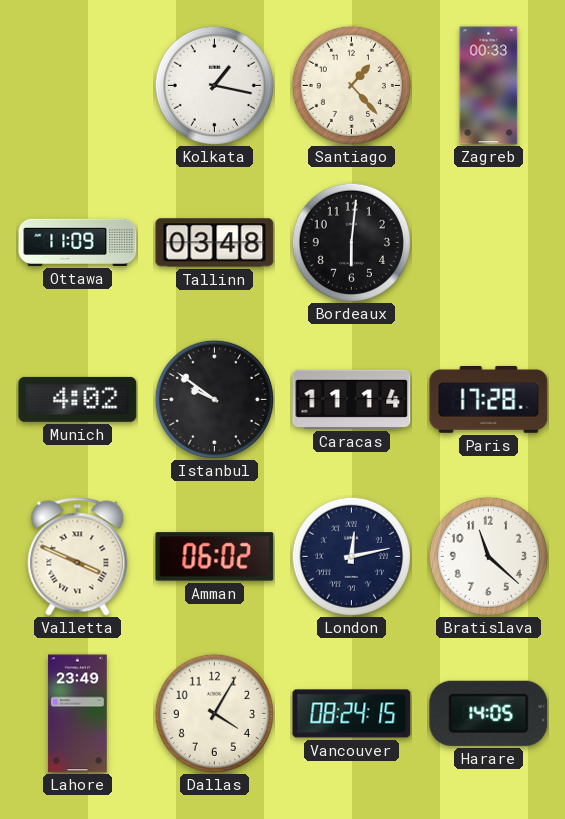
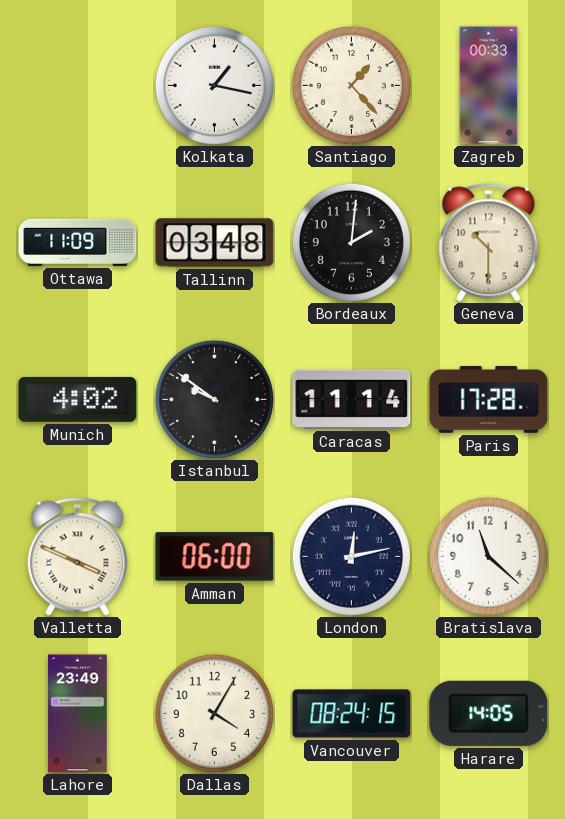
Bordeaux: 6:01 -> 2:01 (351, 242)
Geneva: none -> 10:30 (489, 243)
Amman: 06:02 -> 06:00 (215, 557)
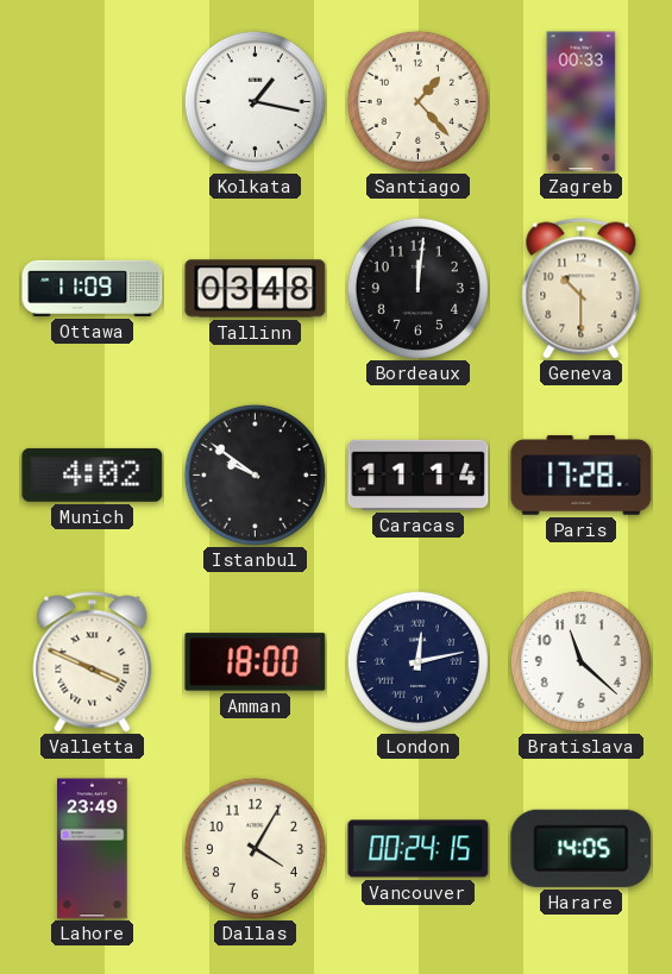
Bordeaux: 2:01 -> 12:01 (417, 288)
Amman: 06:00 -> 18:00 (256, 662)
Vancouver: 08:24 -> 00:24 (419, 849)
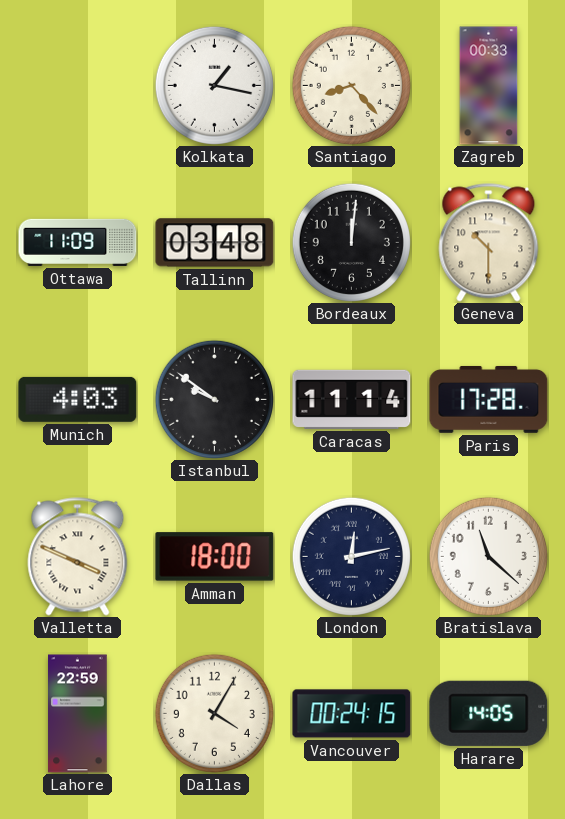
Santiago: 1:23 -> 8:23 (351, 85)
Munich: 4:02 -> 4:03 (78, 399)
Lahore: 23:49 -> 22:59 (78, 714)
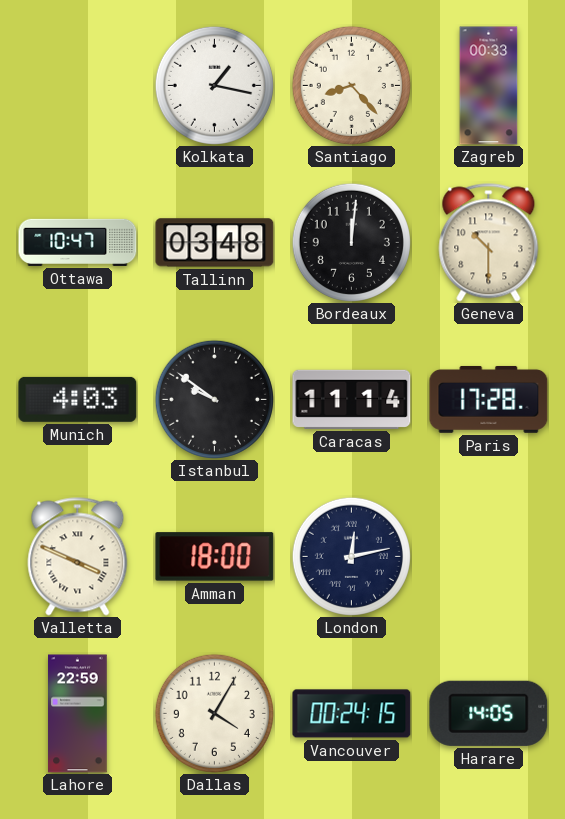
Ottawa: 11:09 -> 10:47 (78, 242)
Bratislava: 11:22 -> none (488, 556)
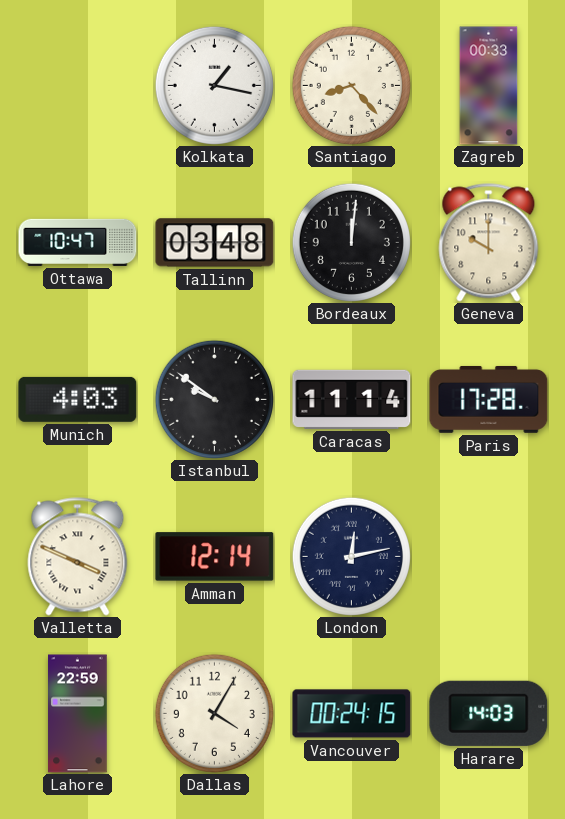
Geneva: 10:30 -> 10:00 (489, 243)
Amman: 18:00 -> 12:14 (215, 557)
Harare: 14:05 -> 14:03 (489, 713)
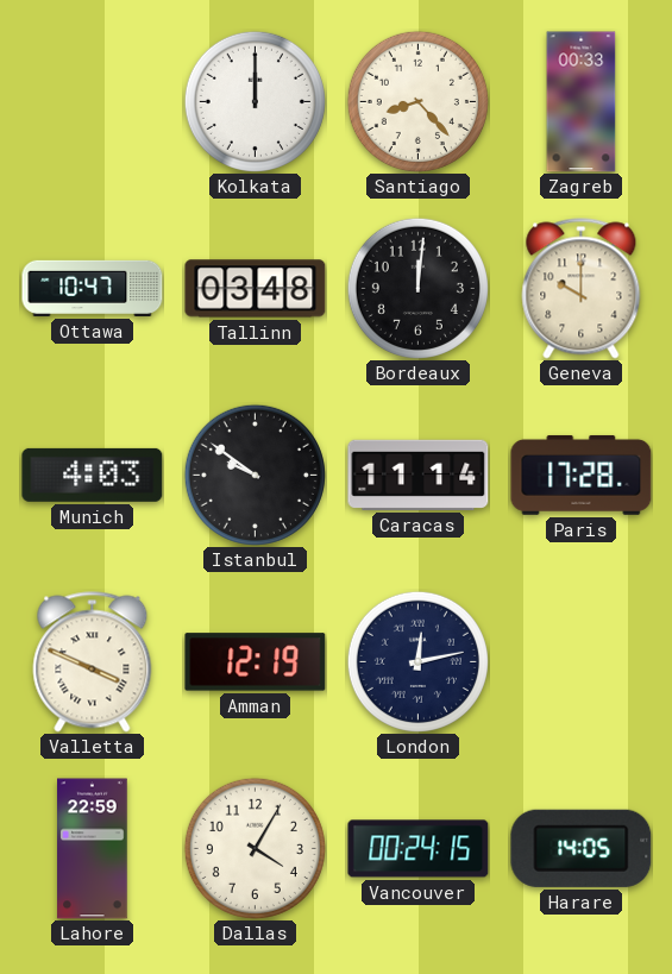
Kolkata: 1:17 -> 12:00 (255, 101)
Amman: 12:14 -> 12:19 (256, 662)
Harare: 14:03 -> 14:05 (582, 848)
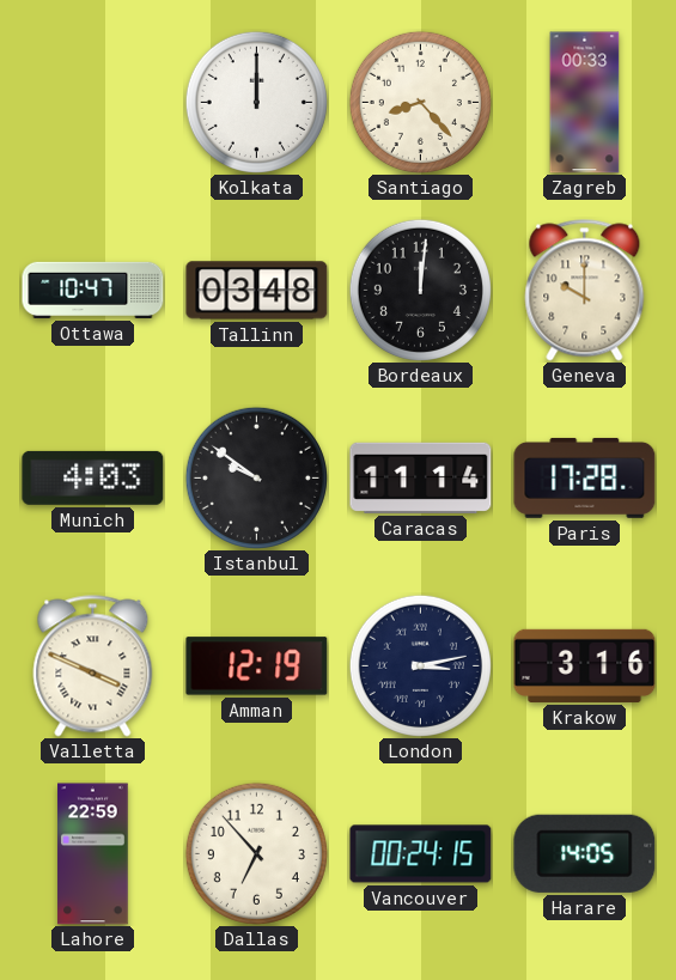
London: 12:13 -> 3:13 (420, 665)
Krakow: none -> 3:16 (585, 665)
Dallas: 4:05 -> 6:53 (256, 853)
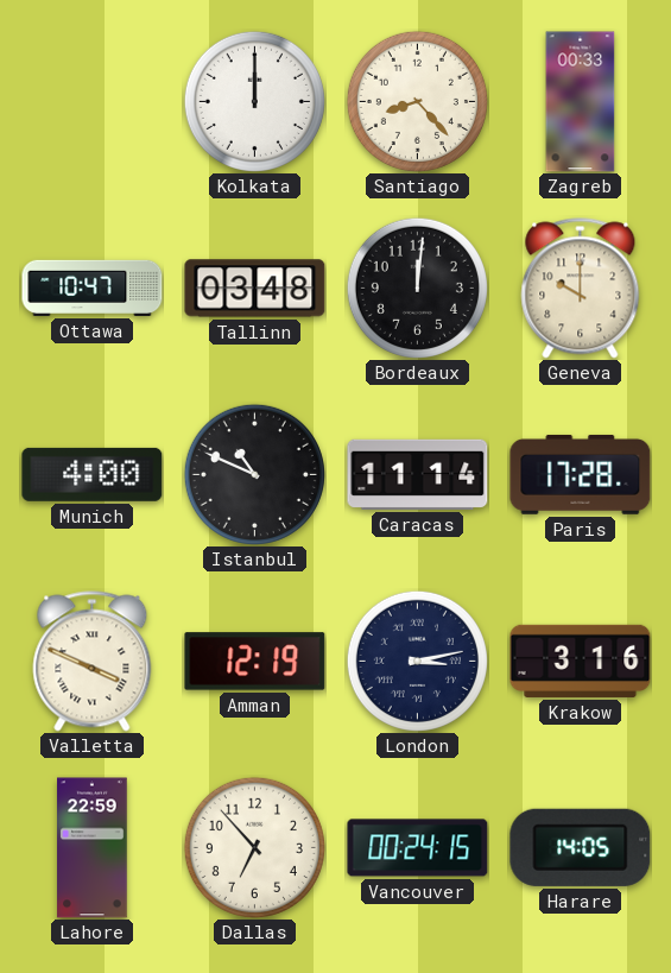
Munich: 4:03 -> 4:00 (93, 474)
Istanbul: 9:51 -> 10:49 (254, 474)
